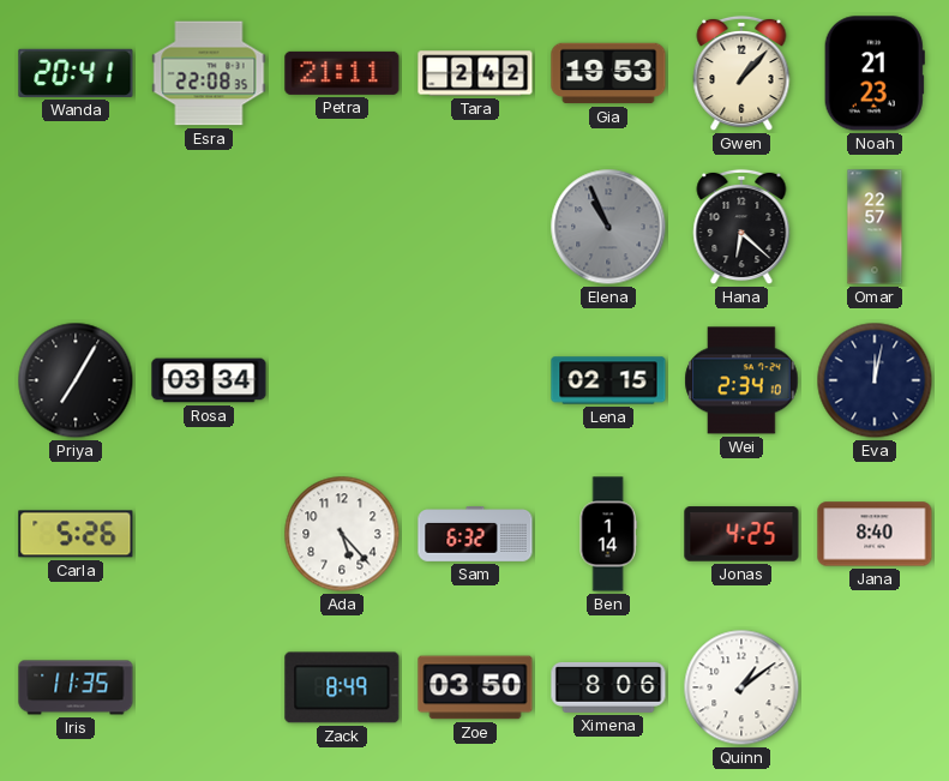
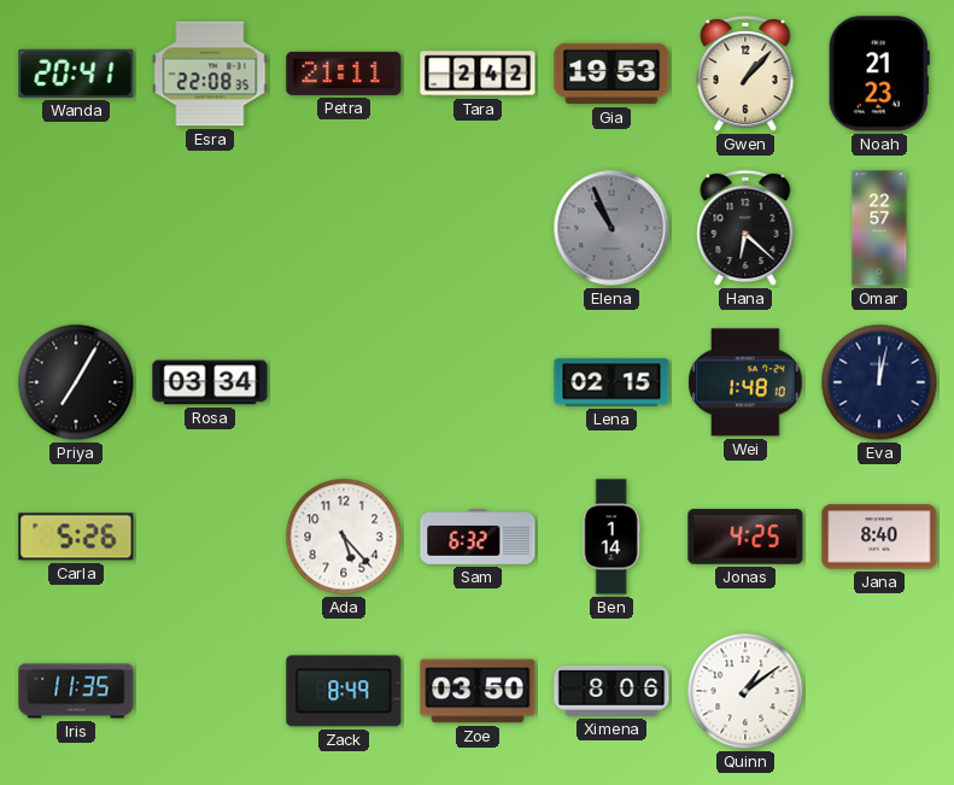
Wei: 2:34 -> 1:48 (745, 382)
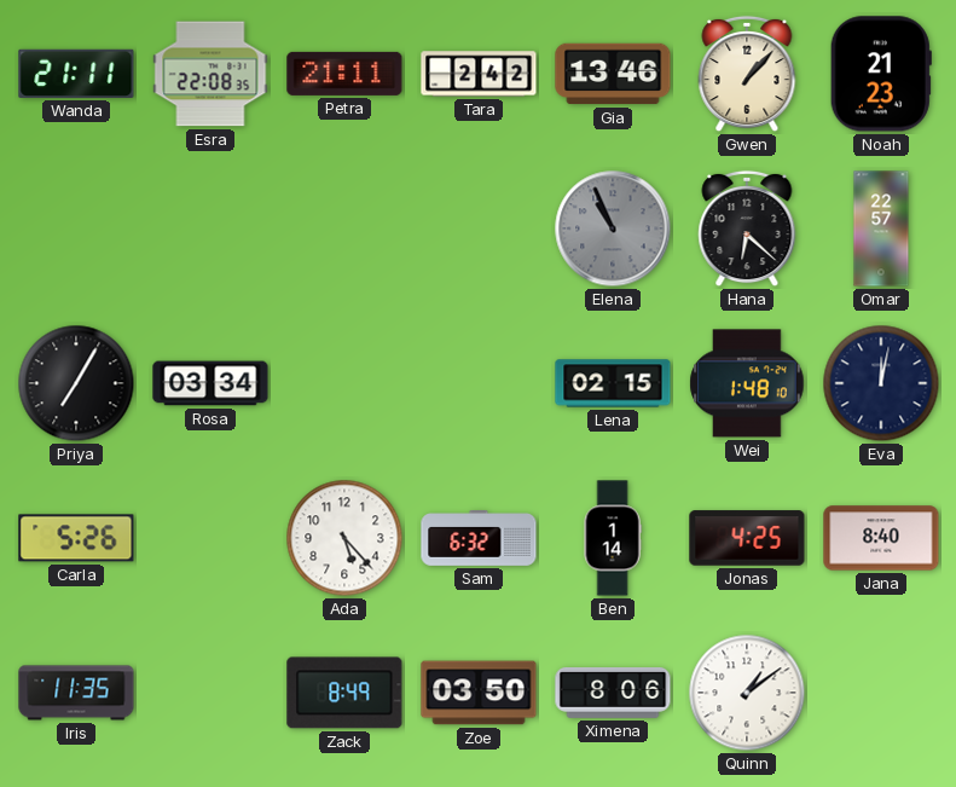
Wanda: 20:41 -> 21:11 (76, 74)
Gia: 19:53 -> 13:46 (613, 74)
